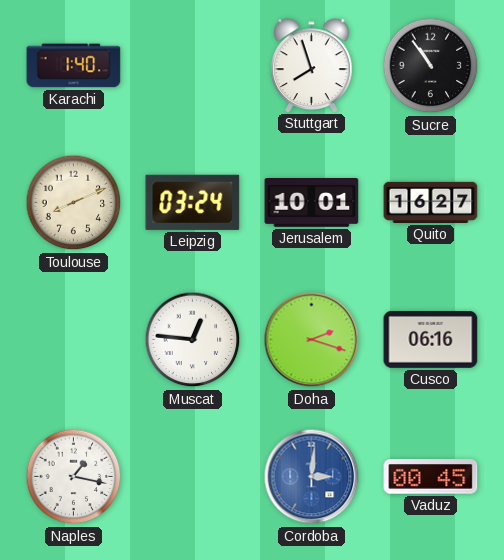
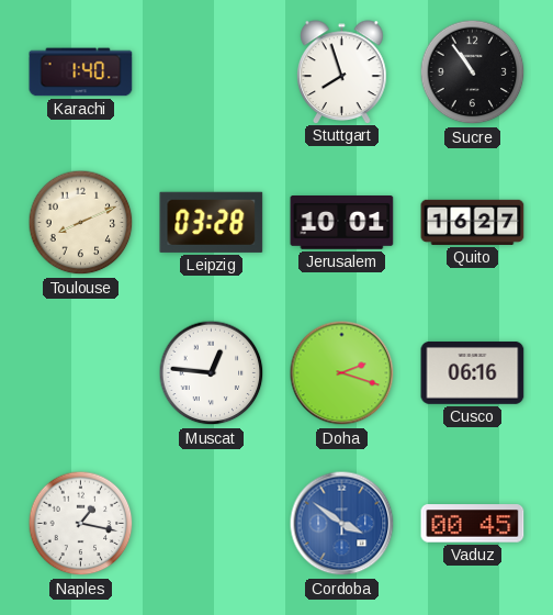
Leipzig: 03:24 -> 03:28 (212, 222)
Cordoba: 3:01 -> 3:51 (342, 524)
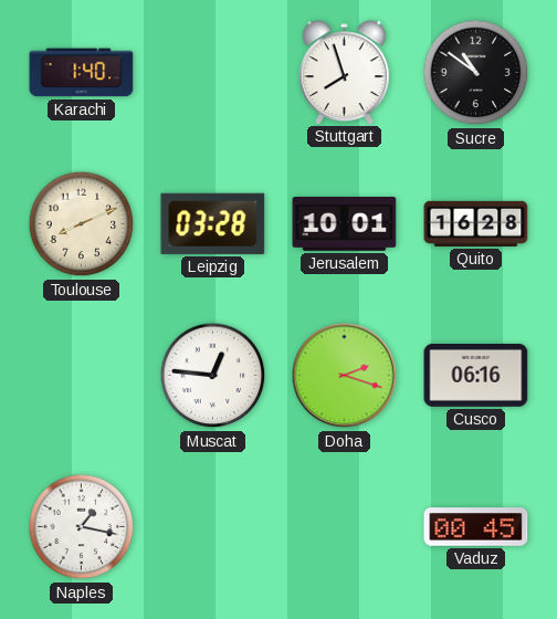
Sucre: 10:54 -> 10:51 (476, 73)
Quito: 16:27 -> 16:28 (476, 223)
Cordoba: 3:51 -> none (342, 524)
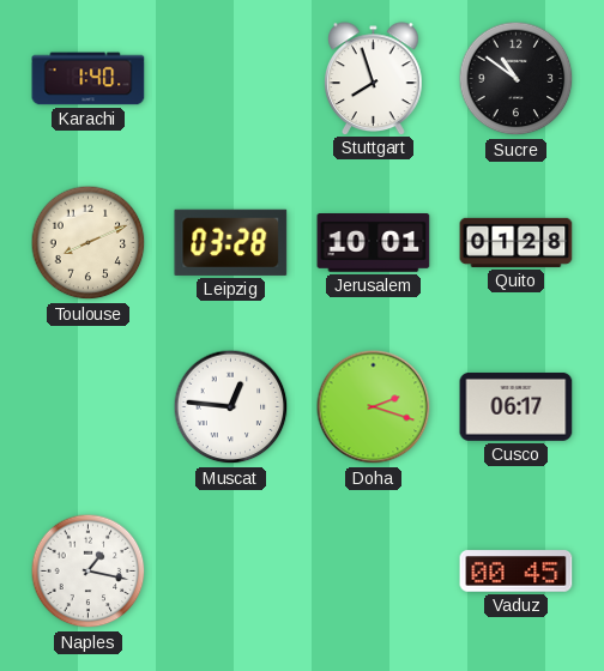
Quito: 16:28 -> 01:28 (517, 242)
Cusco: 06:16 -> 06:17 (517, 406)
